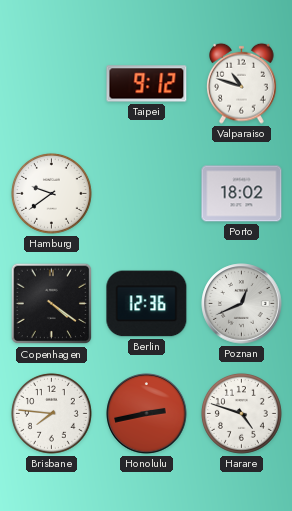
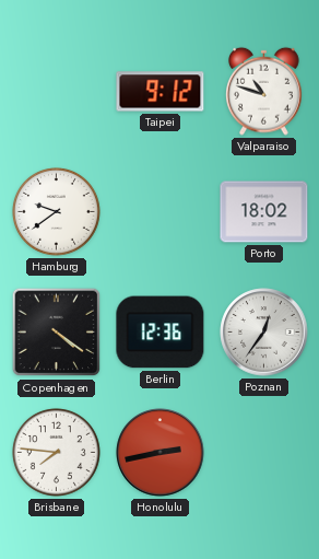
Poznan: 12:41 -> 12:36 (264, 333)
Harare: 4:48 -> none (241, 413)
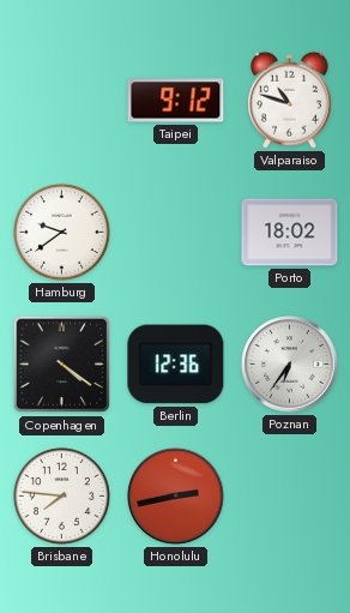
Poznan: 12:36 -> 6:36 (290, 365)
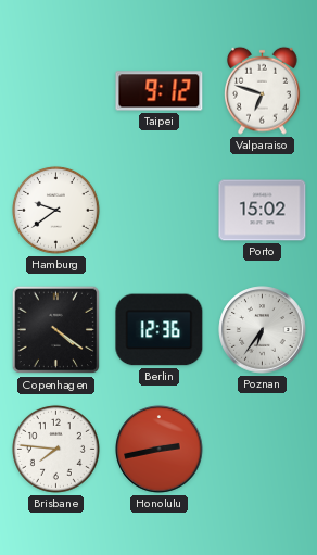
Valparaiso: 10:48 -> 6:48 (263, 90)
Porto: 18:02 -> 15:02 (263, 211)
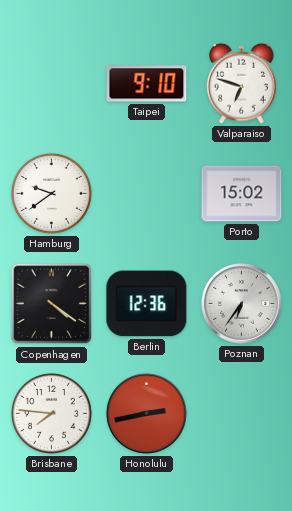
Taipei: 9:12 -> 9:10 (147, 84)
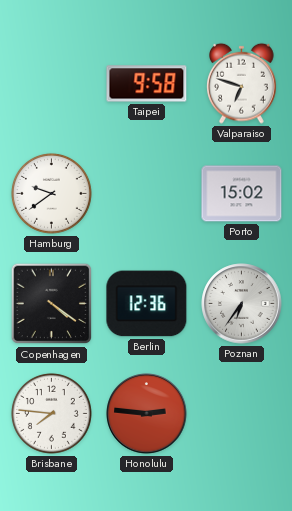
Taipei: 9:10 -> 9:58 (147, 84)
Honolulu: 2:43 -> 2:46 (147, 414)
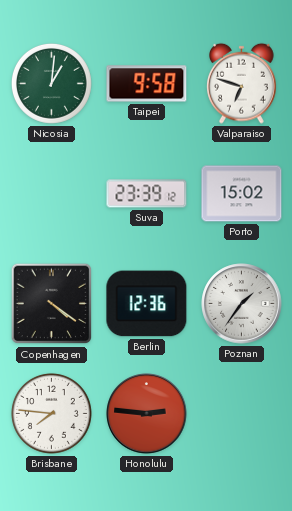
Nicosia: none -> 1:01 (51, 83)
Hamburg: 9:39 -> none (51, 193)
Suva: none -> 23:39 (147, 194)
Poznan: 6:36 -> 1:36 (242, 304)
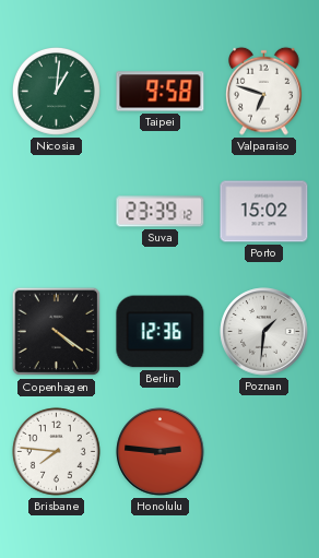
Poznan: 1:36 -> 1:31 (264, 332)
